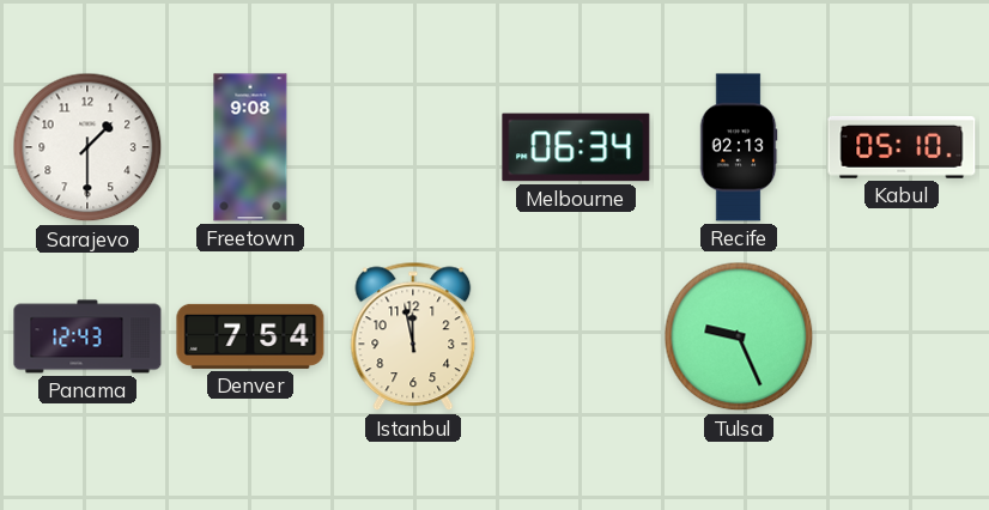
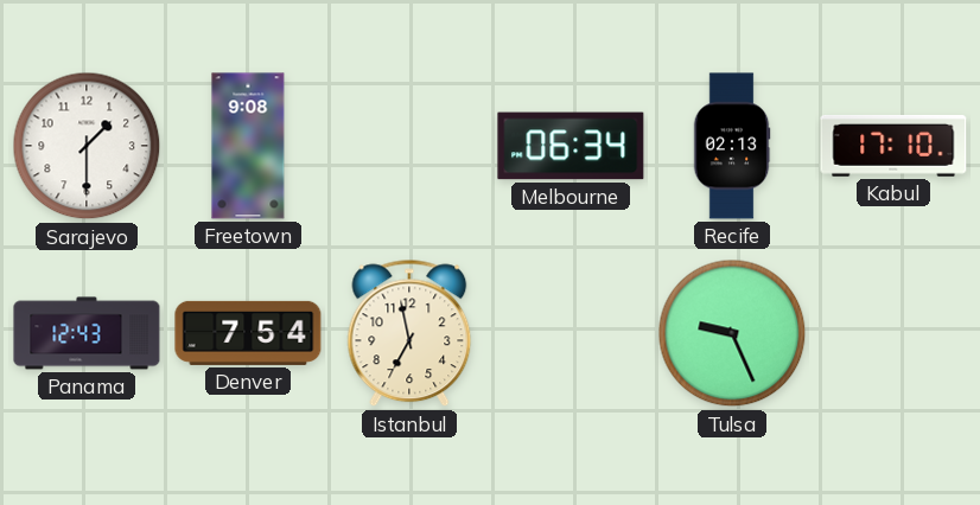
Kabul: 05:10 -> 17:10 (893, 146)
Istanbul: 11:58 -> 6:58 (409, 333)
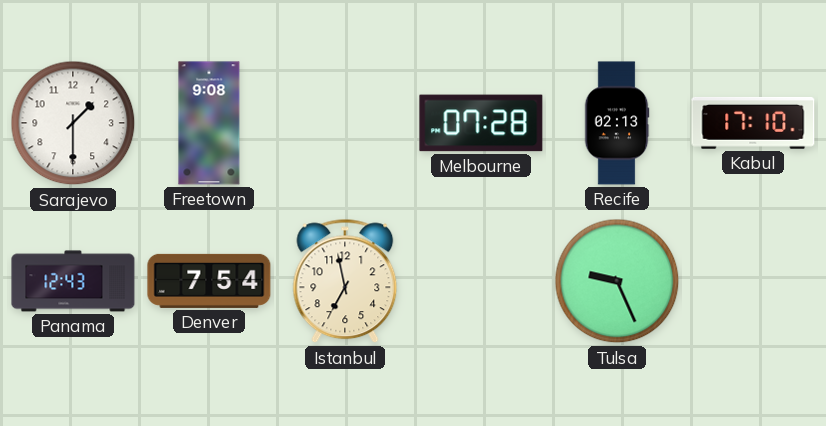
Melbourne: 06:34 -> 07:28 (481, 123)
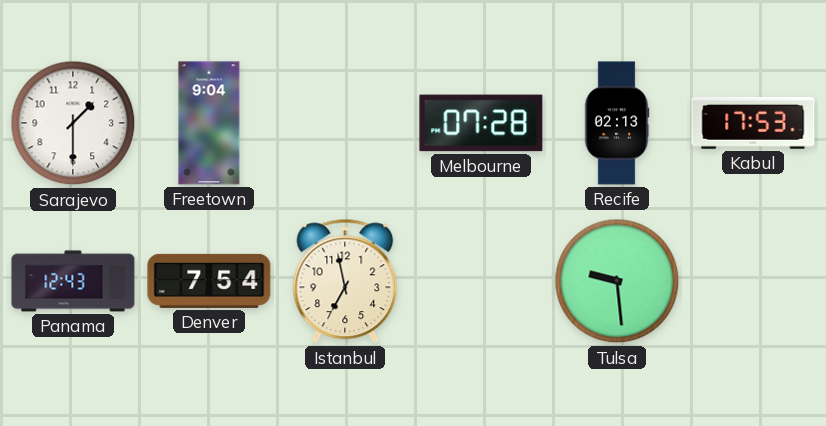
Freetown: 9:08 -> 9:04 (209, 123)
Kabul: 17:10 -> 17:53 (753, 123)
Tulsa: 9:26 -> 9:29 (617, 281)
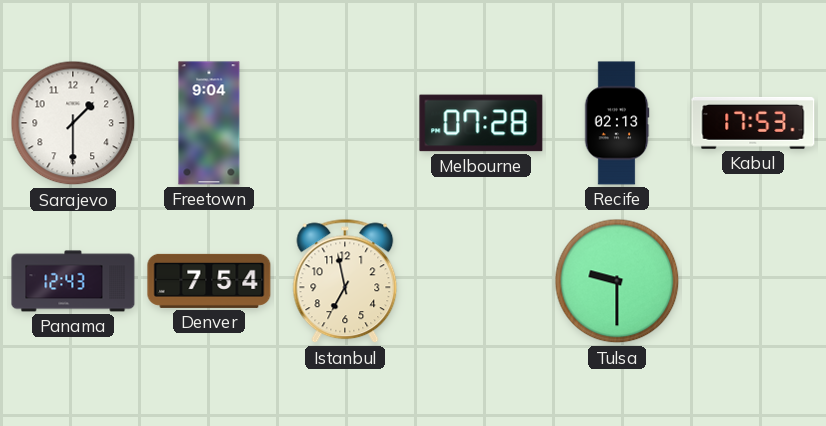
Tulsa: 9:29 -> 9:30 (617, 281)
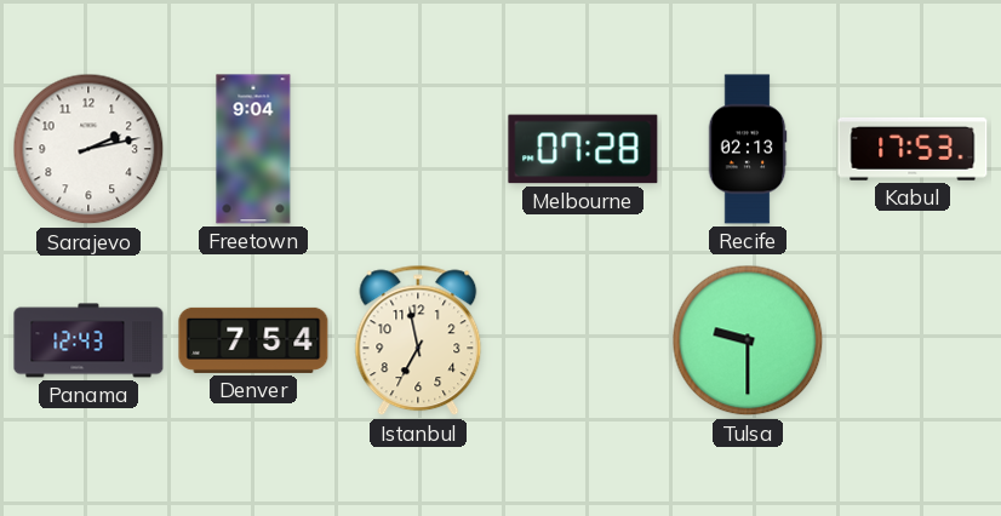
Sarajevo: 1:30 -> 2:13 (88, 149)
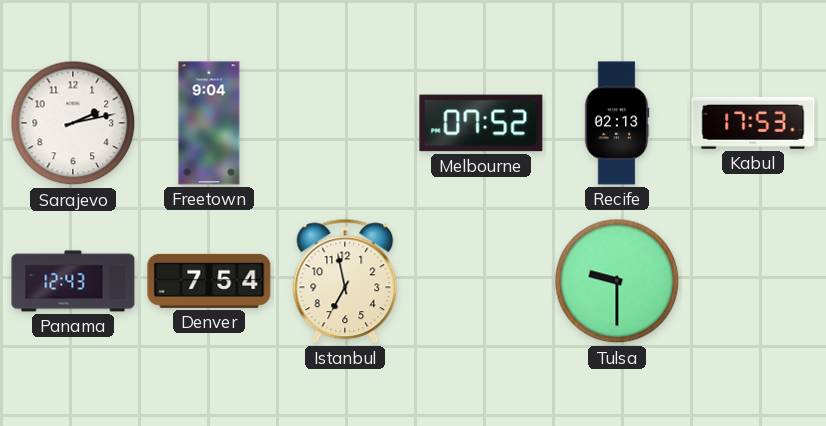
Melbourne: 07:28 -> 07:52 (481, 123)
